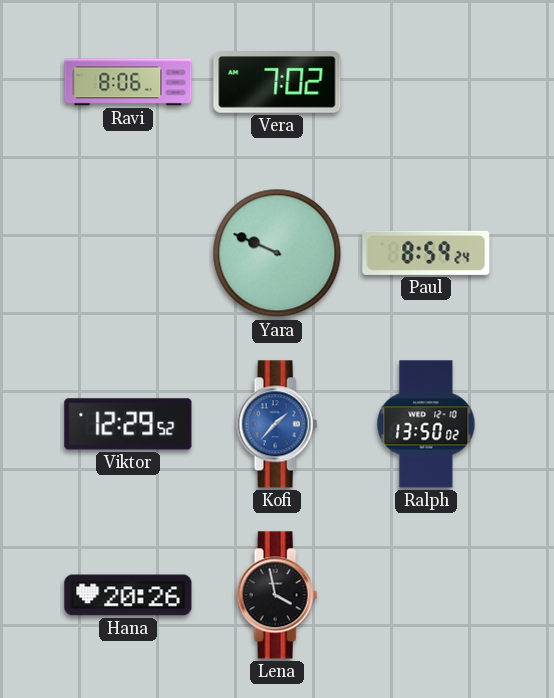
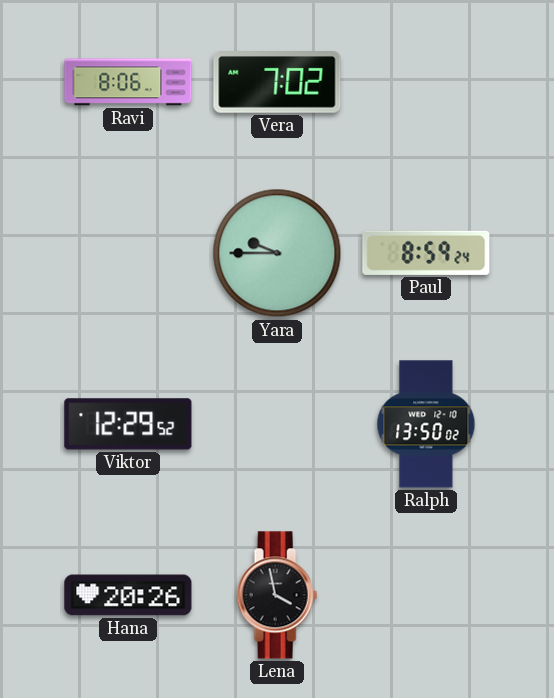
Yara: 9:49 -> 9:45 (277, 253)
Kofi: 1:37 -> none (277, 424)
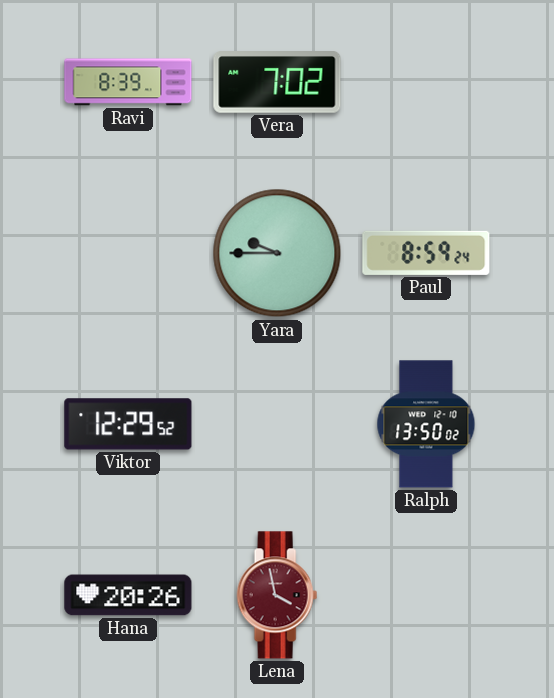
Ravi: 8:06 -> 8:39 (128, 82)
Lena dial: black -> burgundy (277, 595)
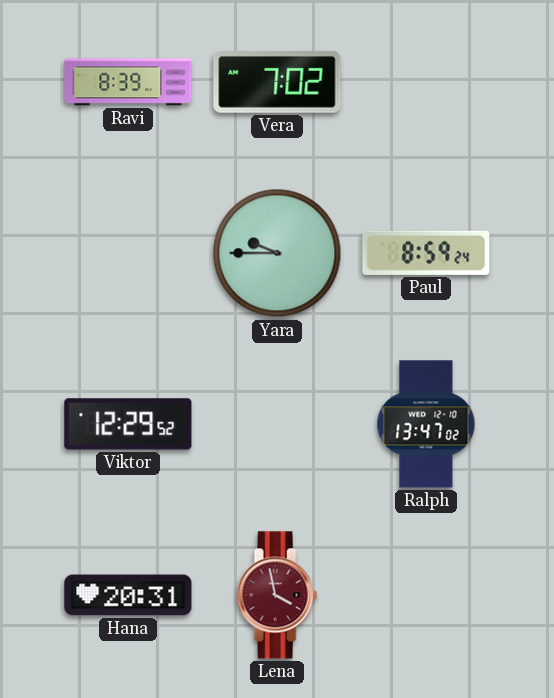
Ralph: 13:50 -> 13:47 (426, 424)
Hana: 20:26 -> 20:31 (128, 595)
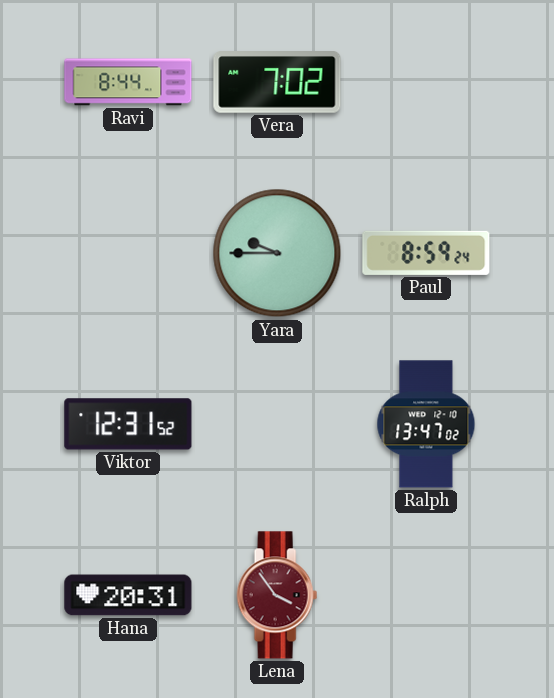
Ravi: 8:39 -> 8:44 (128, 82)
Viktor: 12:29 -> 12:31 (128, 424)
Lena: 3:58 -> 3:54 (277, 595)
